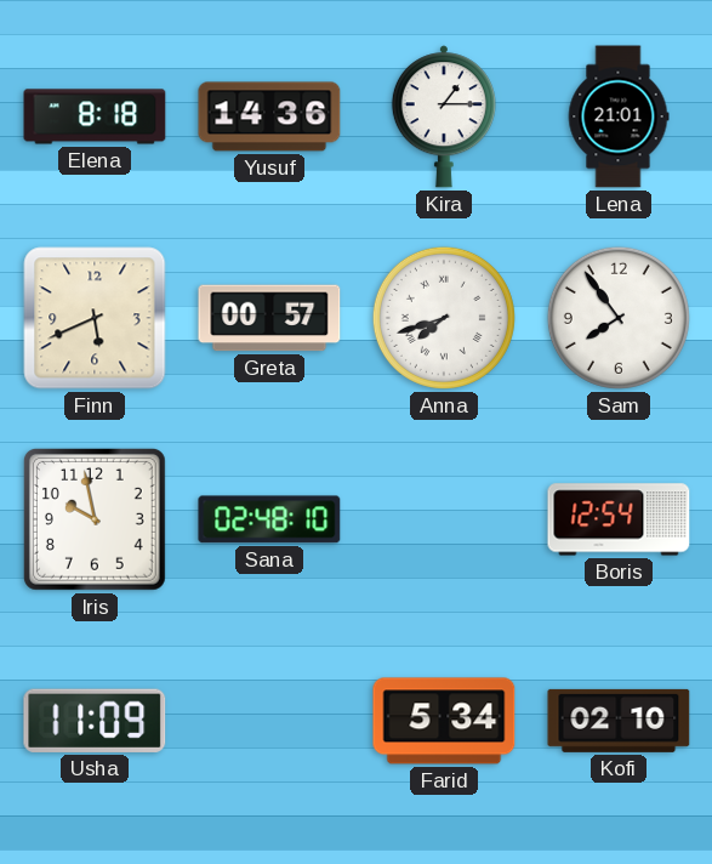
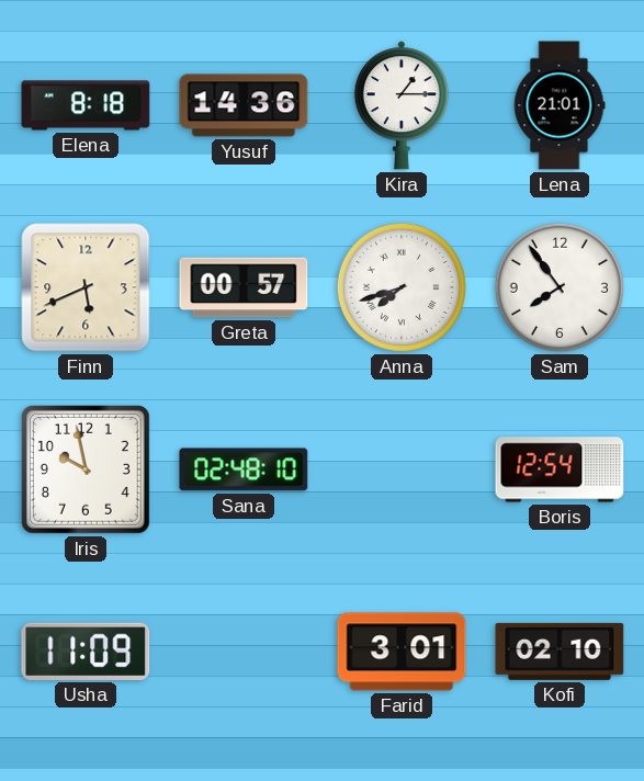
Farid: 5:34 -> 3:01 (402, 652)
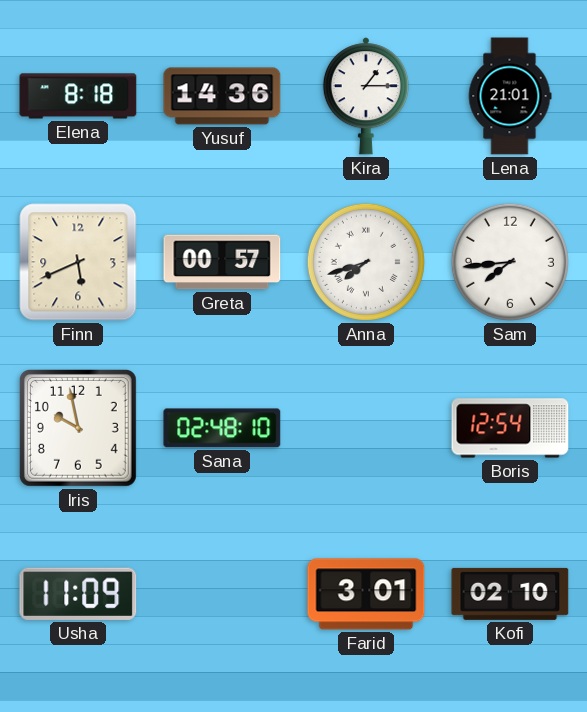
Sam: 7:54 -> 7:44 (510, 262)
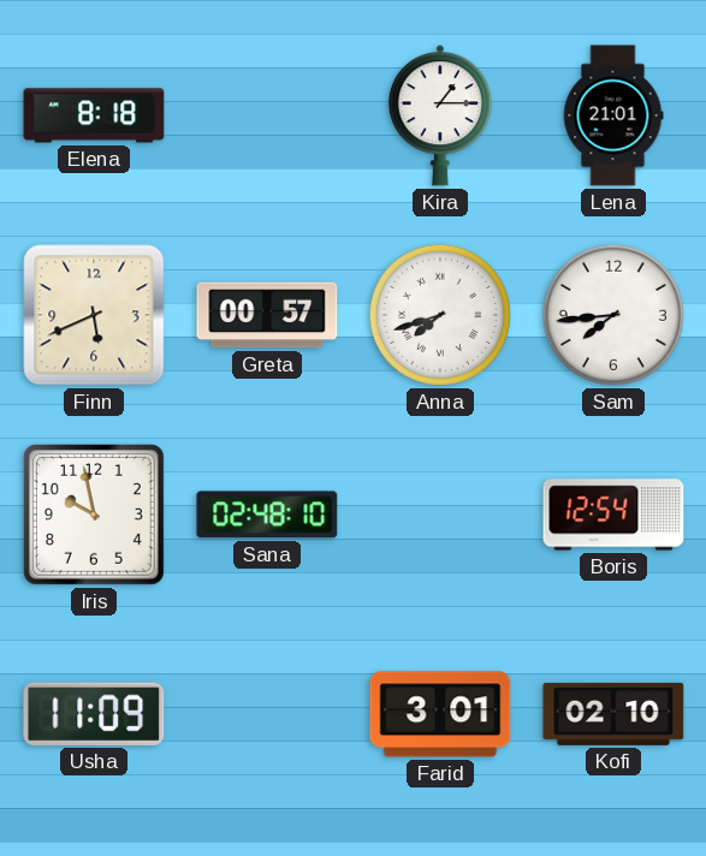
Yusuf: 14:36 -> none (222, 96)
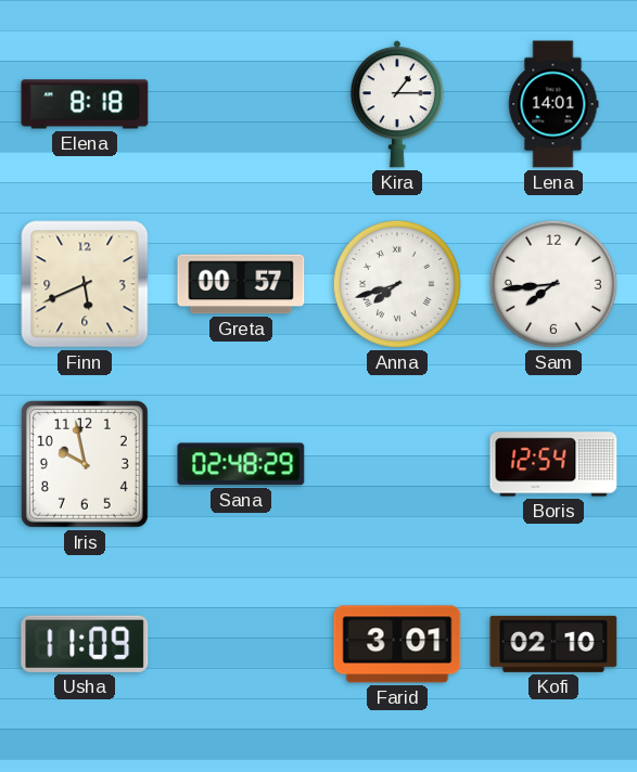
Lena: 21:01 -> 14:01 (553, 104)
Sana: 02:48:10 -> 02:48:29 (241, 464)
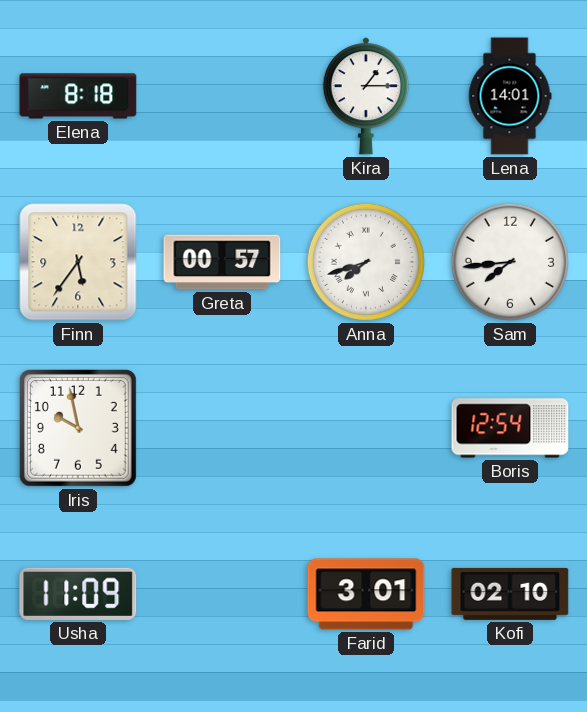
Finn: 5:41 -> 5:36 (78, 262)
Sana: 02:48 -> none (241, 464)
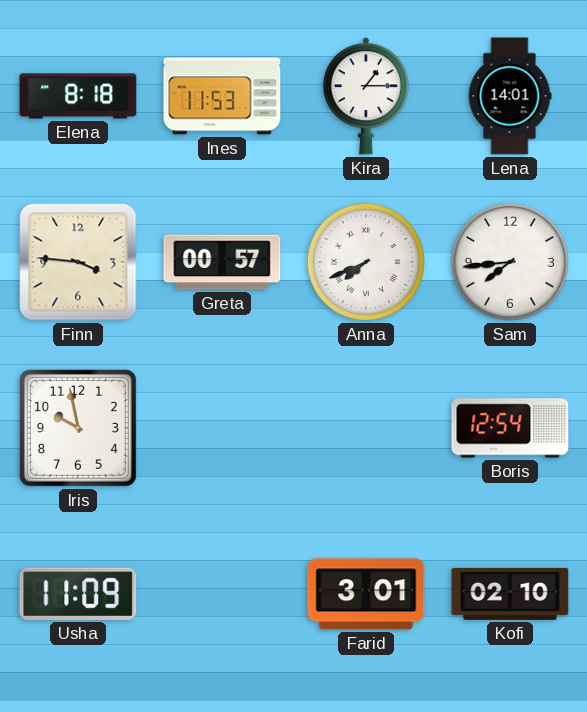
Ines: none -> 11:53 (222, 96)
Finn: 5:36 -> 3:46 (78, 262)
Anna: 7:42 -> 7:41 (366, 262)
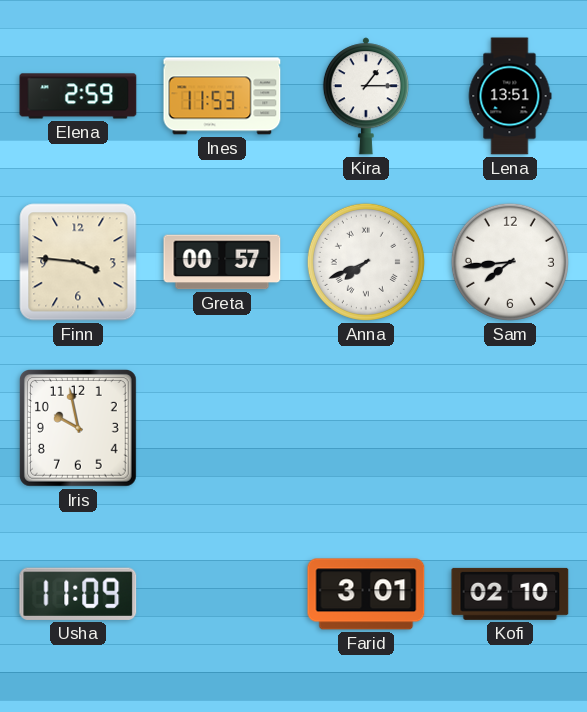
Elena: 8:18 -> 2:59 (78, 96)
Lena: 14:01 -> 13:51 (510, 96)
Boris: 12:54 -> none (510, 428)
